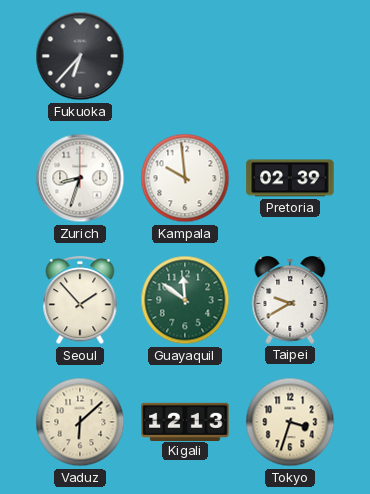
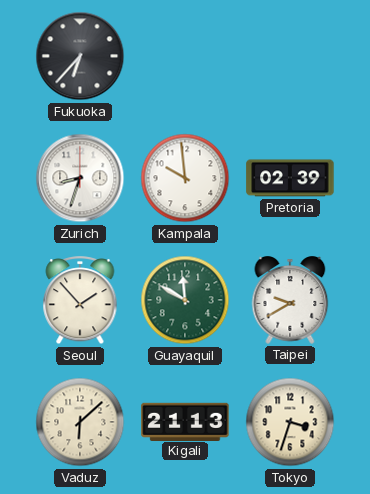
Guayaquil: 11:51 -> 11:50 (185, 300)
Kigali: 12:13 -> 21:13 (185, 421)
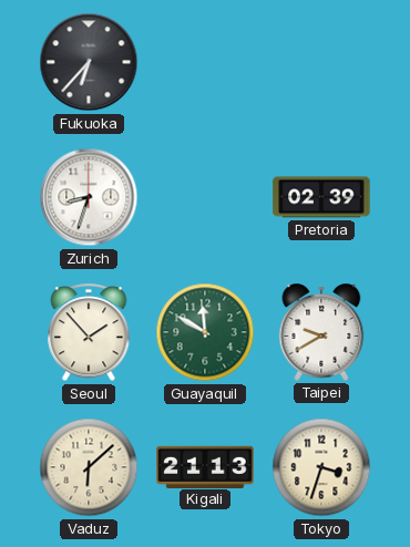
Kampala: 9:59 -> none (185, 178)
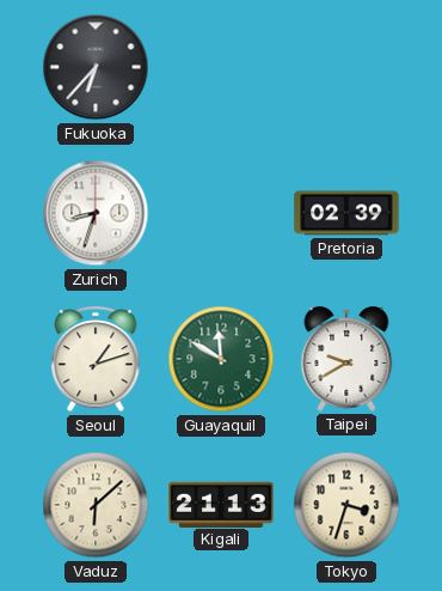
Seoul: 1:53 -> 1:12 (96, 360)
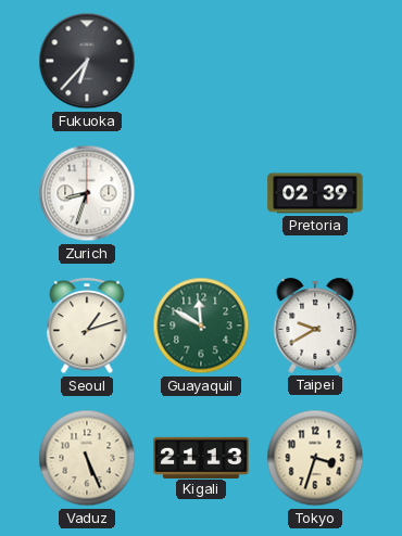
Vaduz: 6:08 -> 5:26 (87, 458)
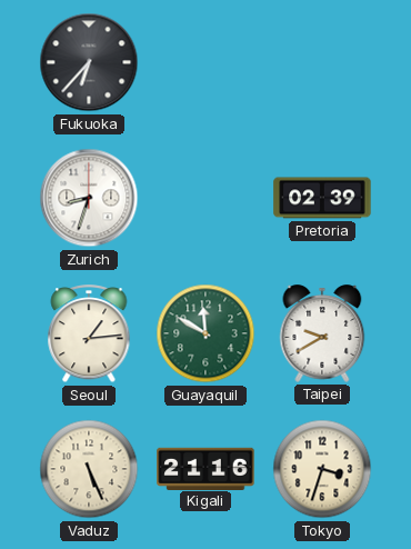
Seoul: 1:12 -> 1:14 (89, 335)
Kigali: 21:13 -> 21:16 (205, 468)
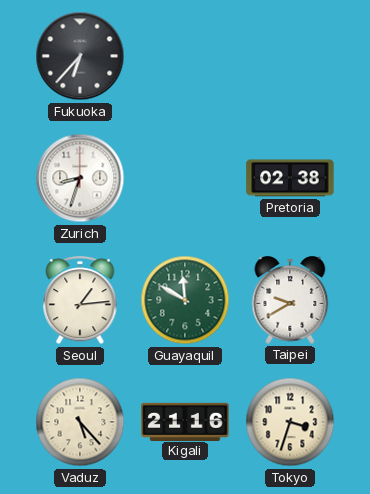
Pretoria: 02:39 -> 02:38 (290, 178)
Vaduz: 5:26 -> 5:23 (80, 422)
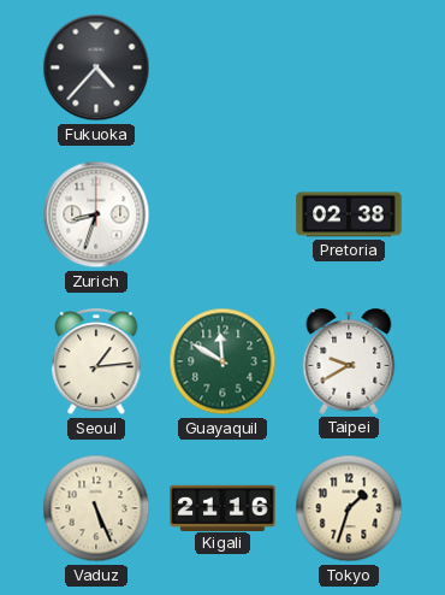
Fukuoka: 6:37 -> 4:37 (96, 67)
Vaduz: 5:23 -> 5:26 (96, 508)
Tokyo: 3:33 -> 1:33 (349, 508)
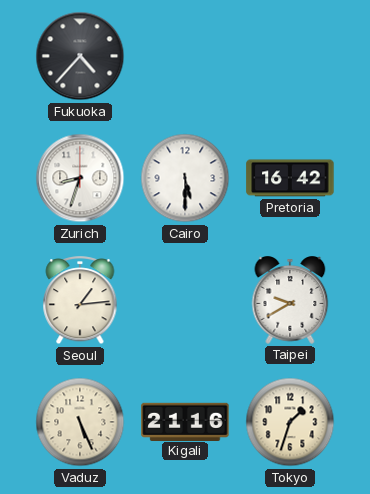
Cairo: none -> 5:30 (185, 178)
Pretoria: 02:38 -> 16:42 (290, 178)
Guayaquil: 11:50 -> none (222, 361)
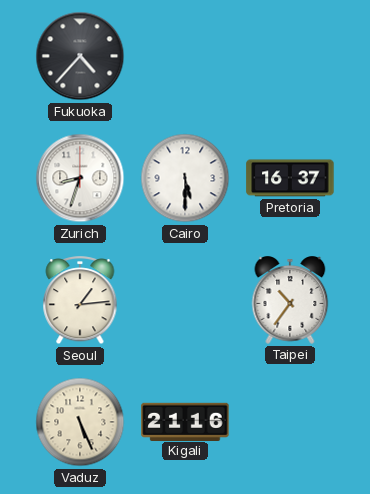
Pretoria: 16:42 -> 16:37 (290, 178)
Taipei: 9:40 -> 10:36 (290, 300)
Tokyo: 1:33 -> none (290, 422)
